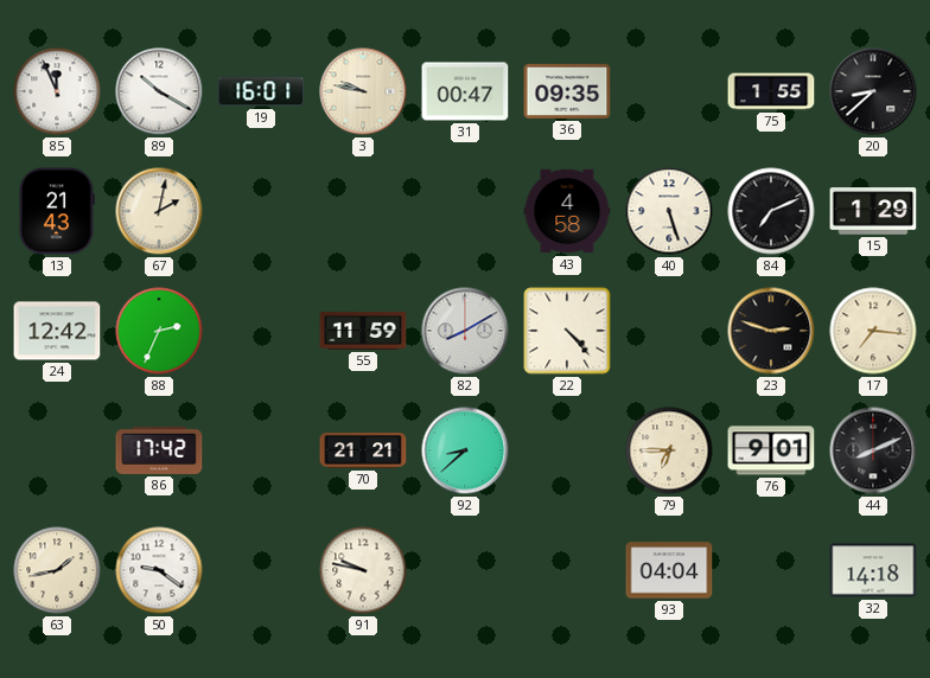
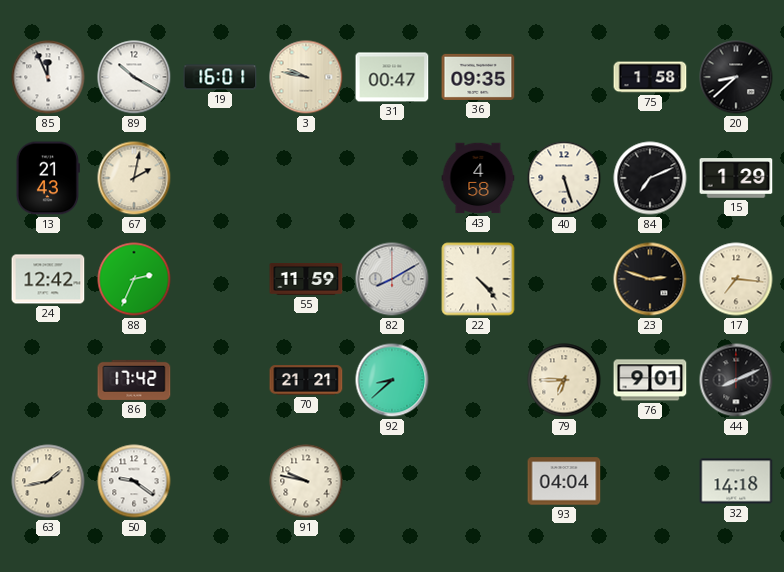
75: 1:55 -> 1:58 (650, 77)
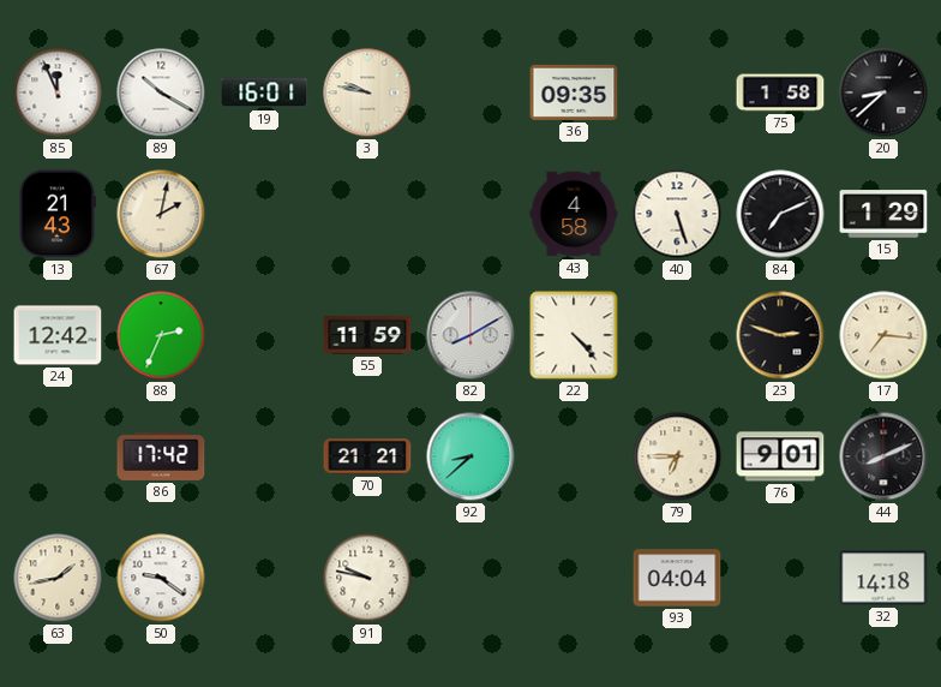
31: 00:47 -> none (392, 77)
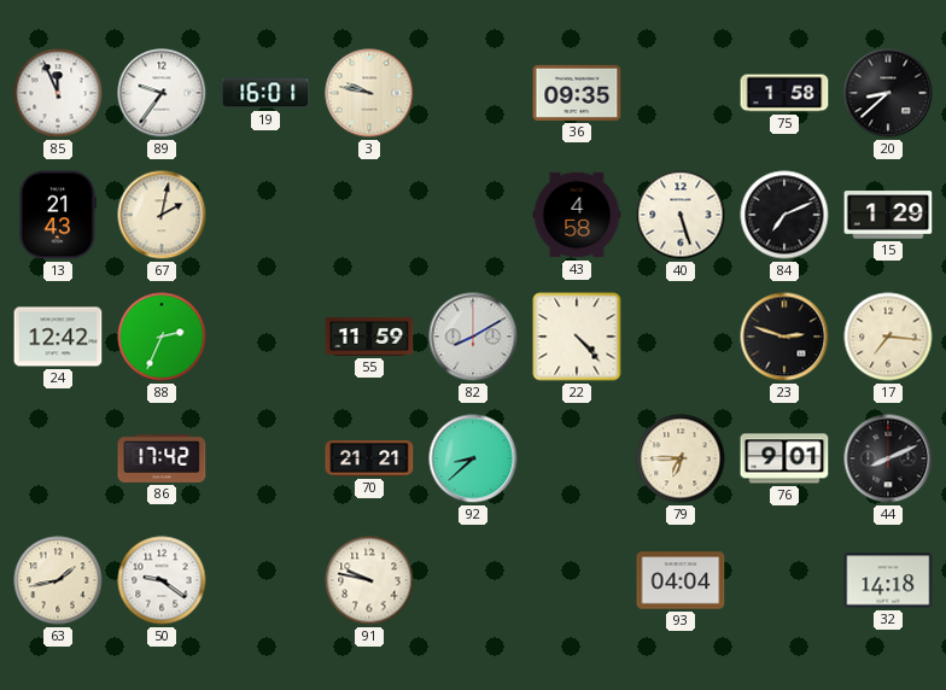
89: 10:20 -> 9:36 (162, 93)
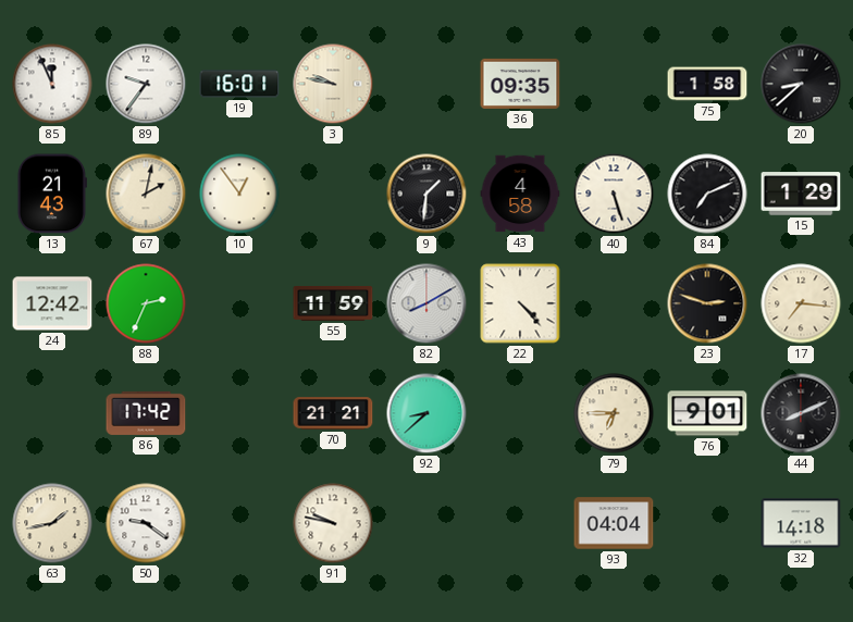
10: none -> 12:54 (239, 194)
9: none -> 1:31 (426, 194)
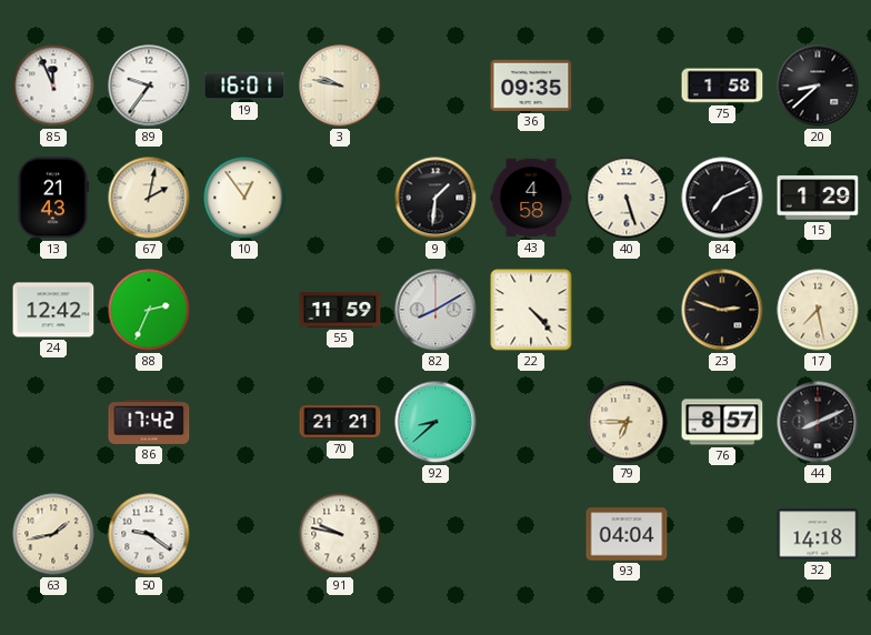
17: 7:16 -> 7:28 (818, 310)
76: 9:01 -> 8:57 (722, 422)
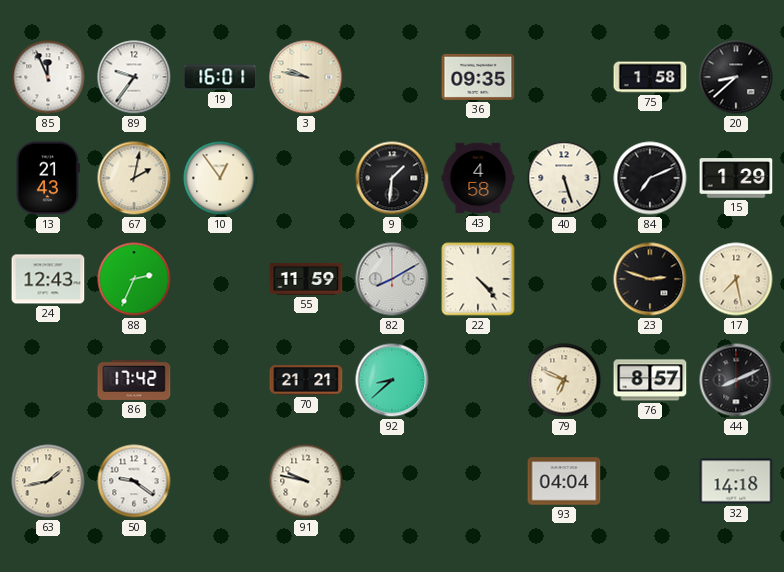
24: 12:42 -> 12:43 (48, 279)
79: 6:45 -> 6:49 (564, 380)
